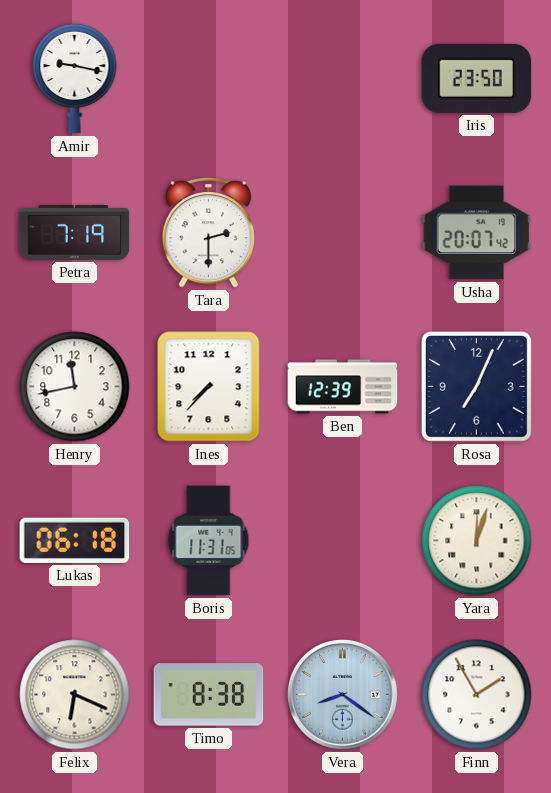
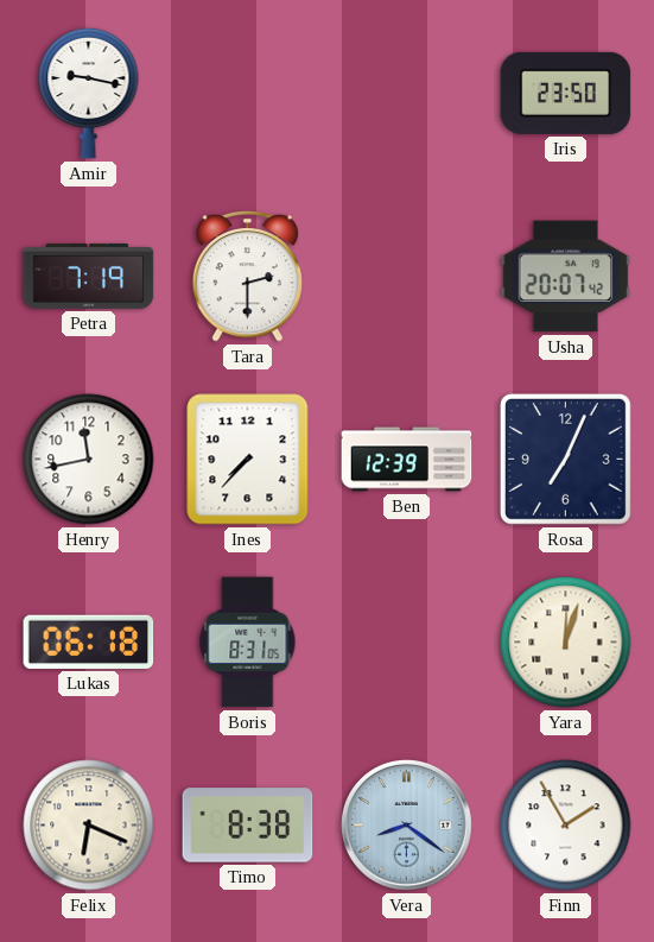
Boris: 11:31 -> 8:31 (248, 643)
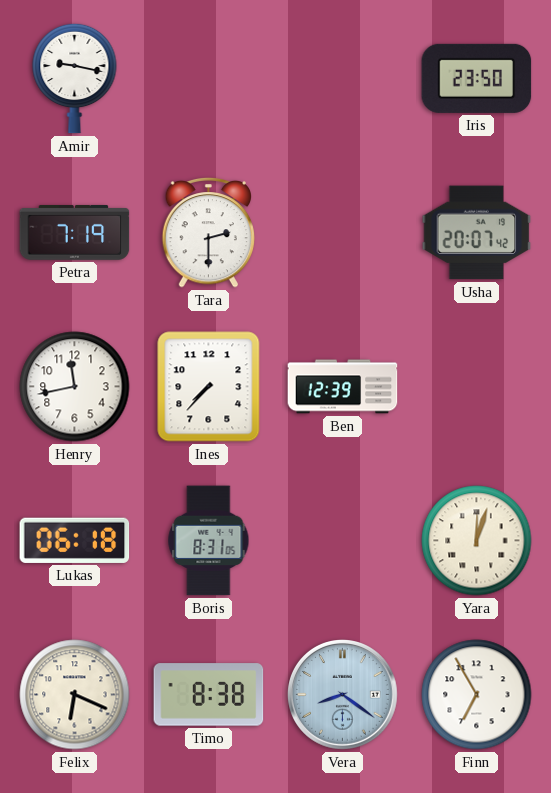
Rosa: 7:04 -> none (565, 459)
Finn: 1:55 -> 6:55 (477, 695)
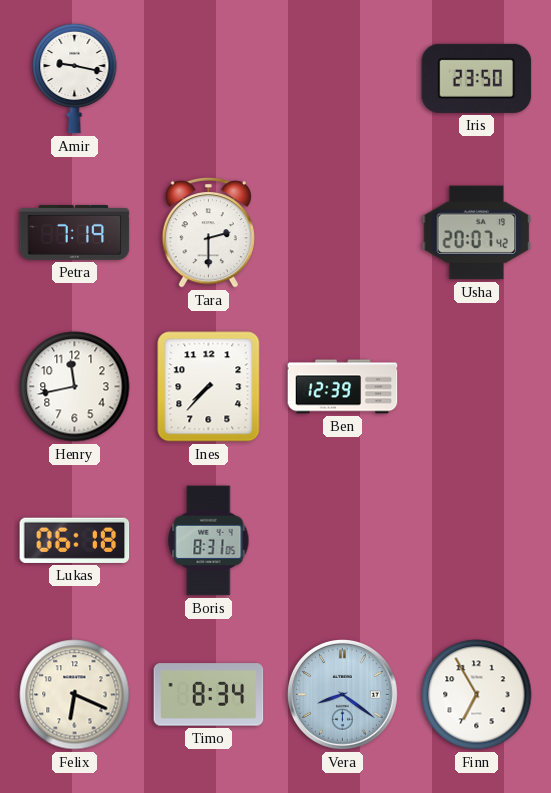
Yara: 12:03 -> none (477, 541)
Timo: 8:38 -> 8:34 (209, 695)
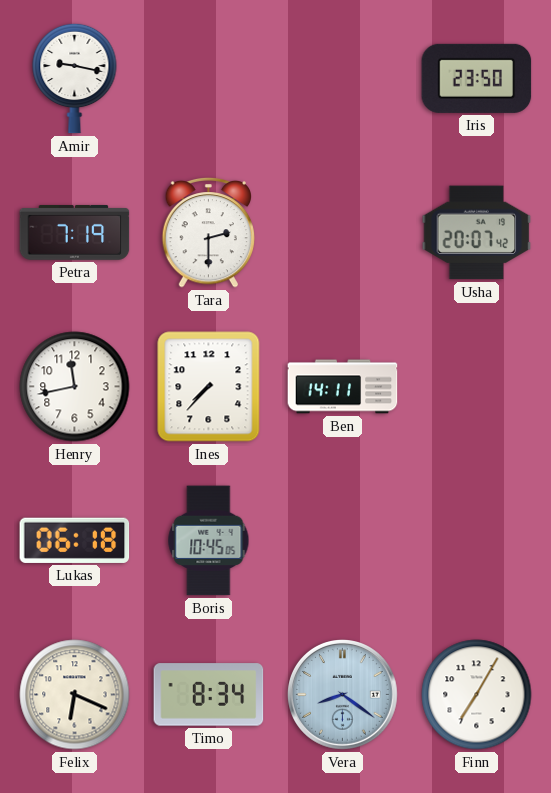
Ben: 12:39 -> 14:11 (343, 387)
Boris: 8:31 -> 10:45 (209, 541)
Finn: 6:55 -> 7:05 (477, 695)
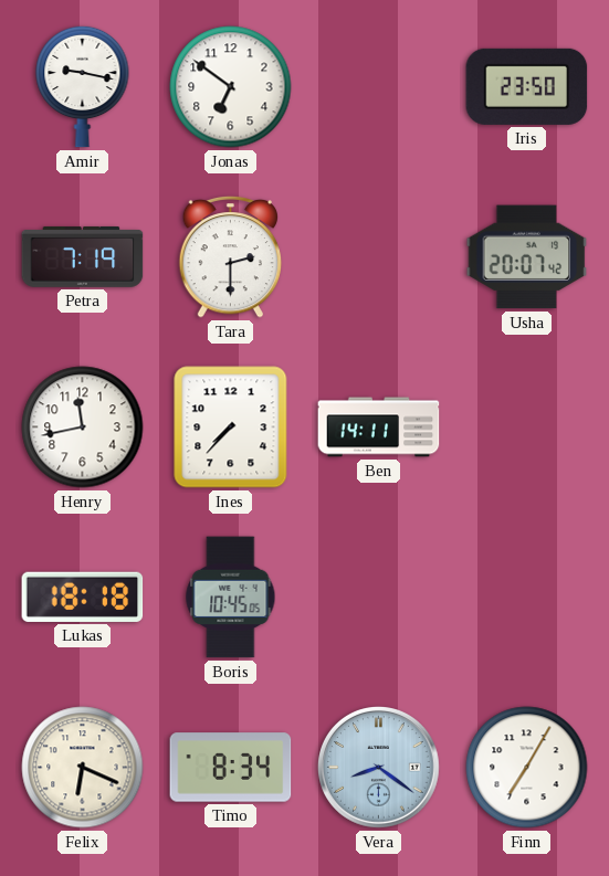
Jonas: none -> 6:51 (231, 87)
Lukas: 06:18 -> 18:18 (83, 597)
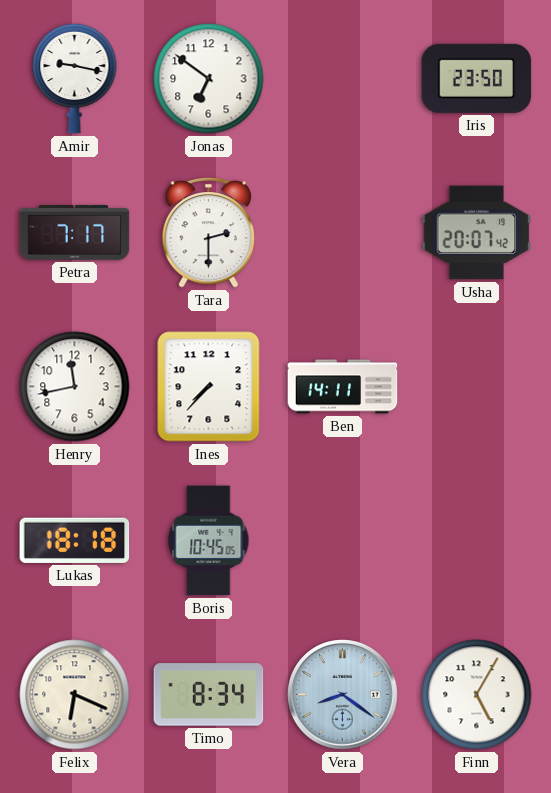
Petra: 7:19 -> 7:17 (75, 232)
Finn: 7:05 -> 5:05 (477, 695)
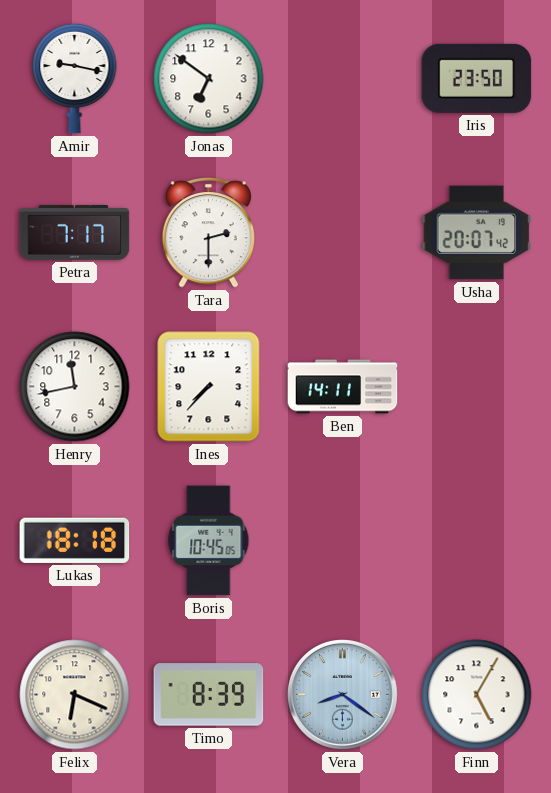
Timo: 8:34 -> 8:39 (209, 695)
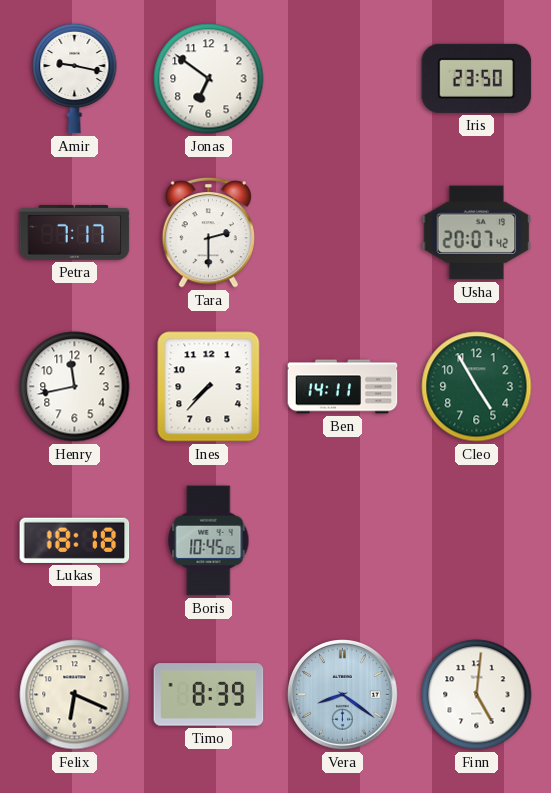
Cleo: none -> 4:55 (477, 387)
Finn: 5:05 -> 5:01 (477, 695)
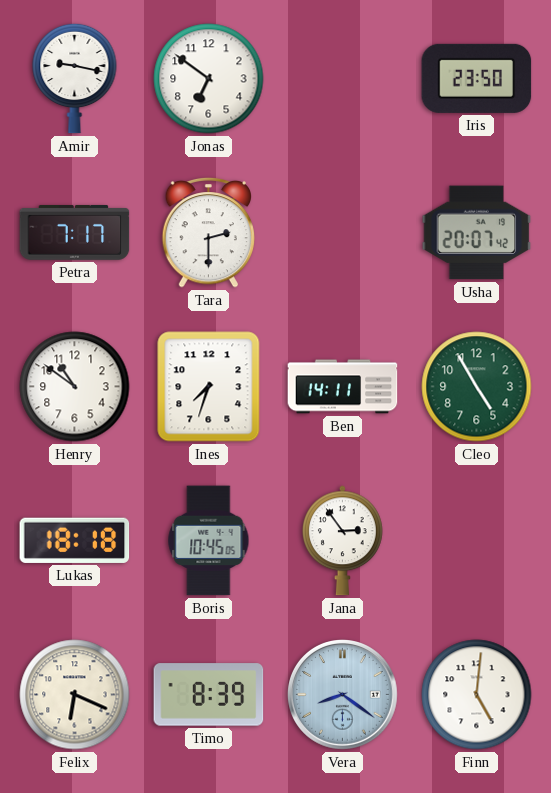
Henry: 11:43 -> 10:51 (75, 387)
Ines: 7:37 -> 7:33 (209, 387)
Jana: none -> 2:54 (342, 541)
